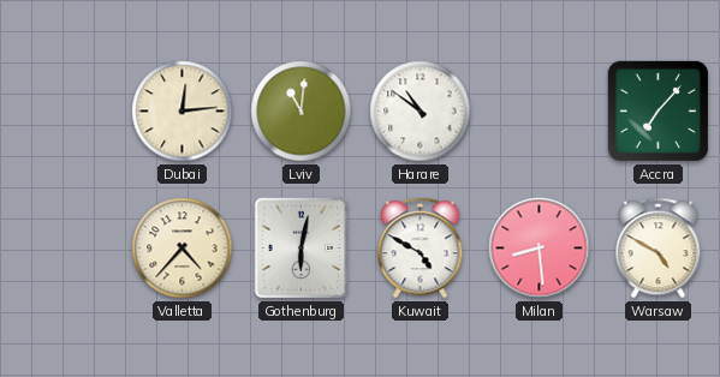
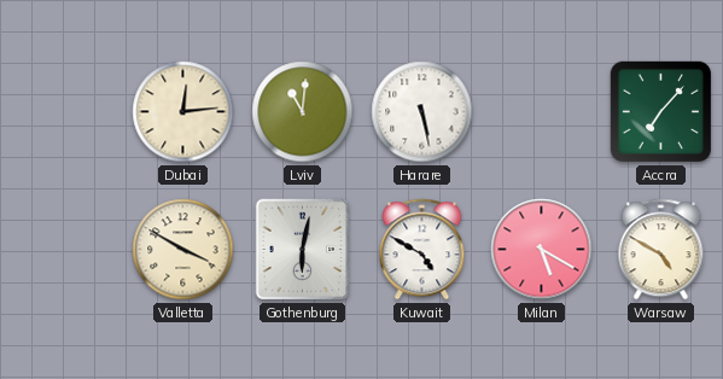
Harare: 10:51 -> 5:28 (422, 112)
Valletta: 4:37 -> 3:50 (183, 250)
Milan: 8:29 -> 5:20 (542, 250)
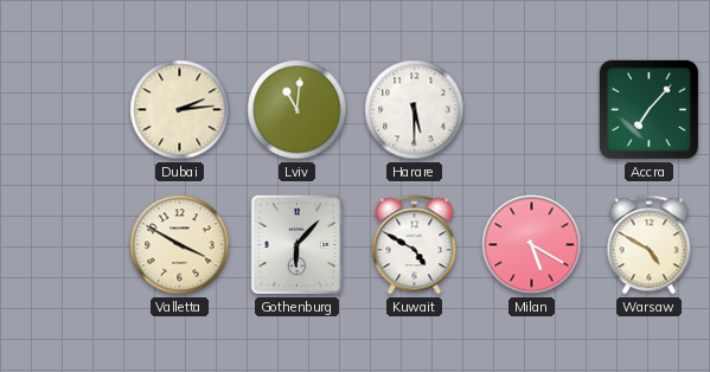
Dubai: 12:14 -> 2:14 (180, 110)
Harare: 5:28 -> 5:30 (415, 110)
Gothenburg: 6:02 -> 6:07 (298, 245)
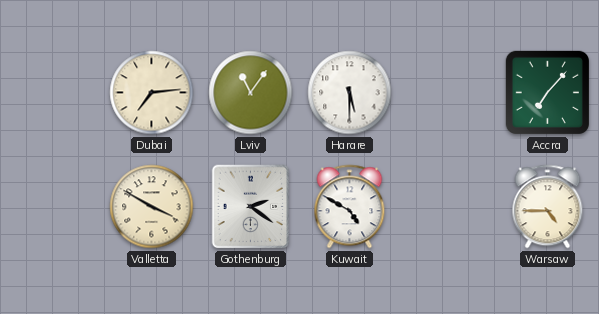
Dubai: 2:14 -> 7:14 (152, 93)
Lviv: 11:01 -> 11:06 (251, 93)
Gothenburg: 6:07 -> 2:21 (251, 207)
Milan: 5:20 -> none (532, 245)
Warsaw: 4:50 -> 4:45 (548, 207)
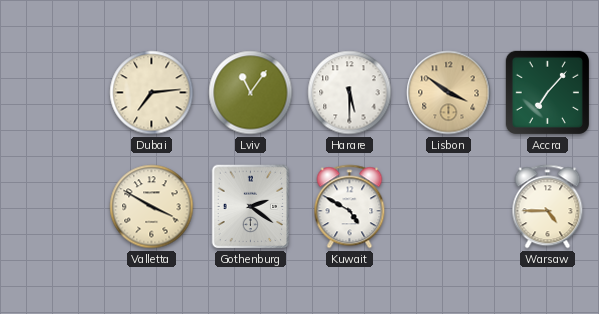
Lisbon: none -> 3:51 (449, 93)
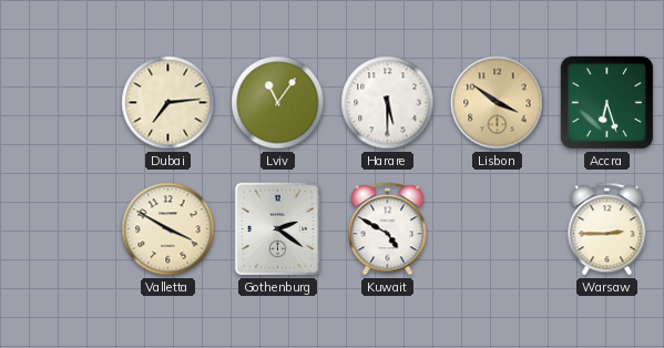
Accra: 7:07 -> 6:27 (606, 102)
Warsaw: 4:45 -> 2:45 (607, 229)
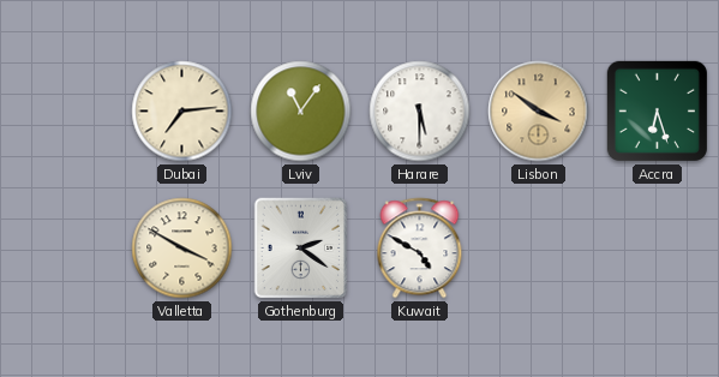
Warsaw: 2:45 -> none (607, 229)
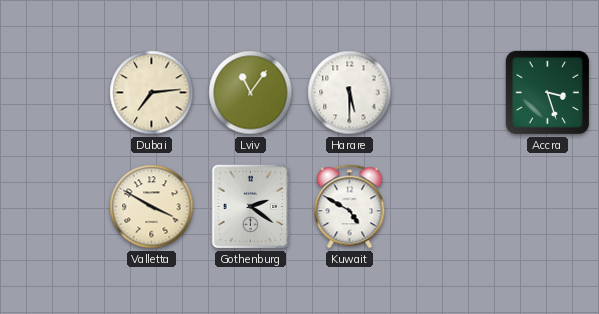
Lisbon: 3:51 -> none (539, 112)
Accra: 6:27 -> 3:27 (547, 92)
